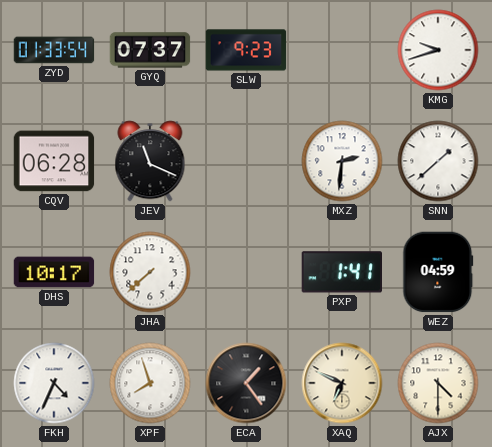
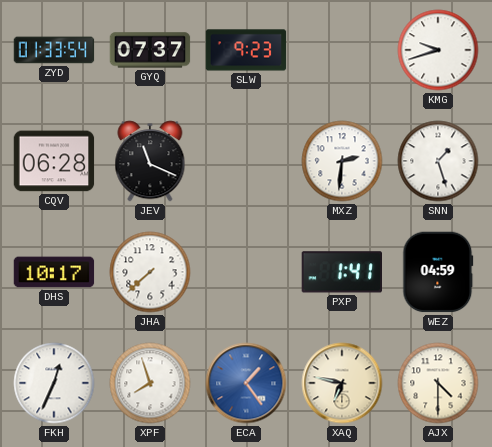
SNN: 1:38 -> 1:27 (438, 161)
FKH: 4:34 -> 12:34 (54, 383)
ECA dial: black -> blue (246, 383)
XAQ: 6:49 -> 6:47 (342, 383)
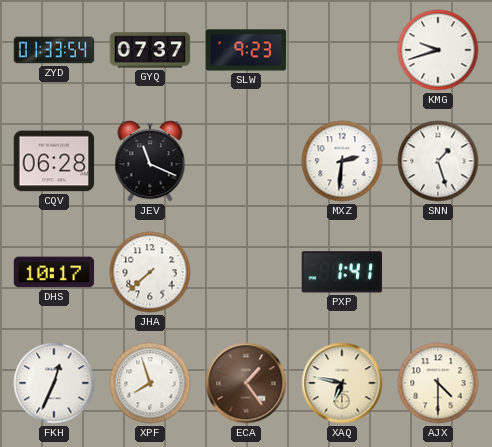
WEZ: 04:59 -> none (438, 272)
ECA dial: blue -> brown (246, 383)
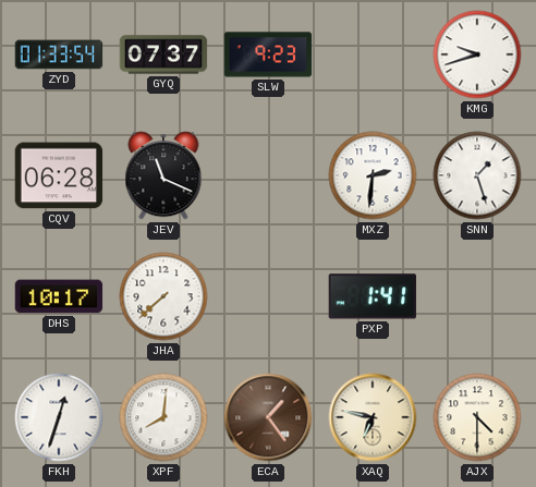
FKH: 12:34 -> 12:33 (59, 417)
XPF: 7:57 -> 8:01 (163, 417)
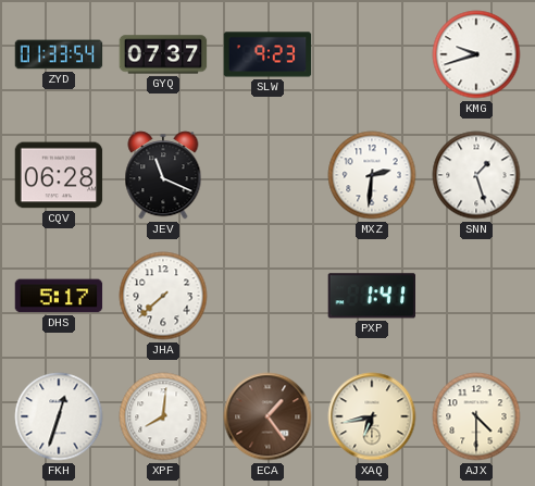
DHS: 10:17 -> 5:17 (59, 296)
XAQ: 6:47 -> 6:43 (372, 416)
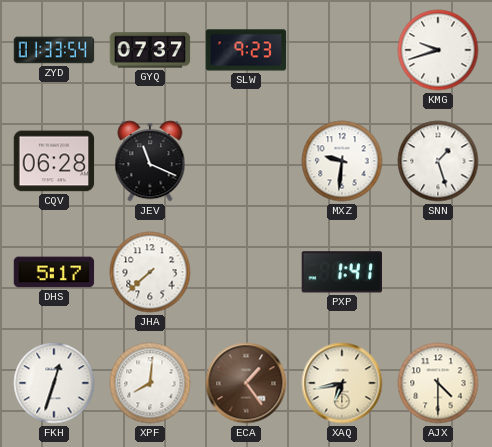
MXZ: 2:31 -> 9:31 (342, 161)
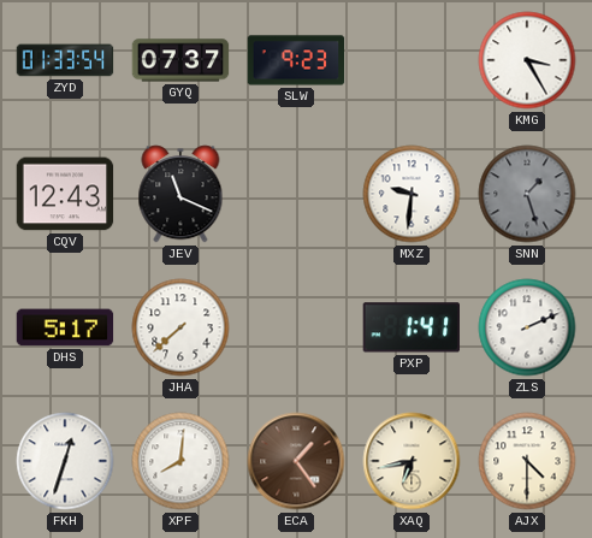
KMG: 9:42 -> 3:25 (527, 60)
CQV: 06:28 -> 12:43 (65, 194)
SNN dial: white -> grey (527, 194)
ZLS: none -> 2:11 (527, 327)
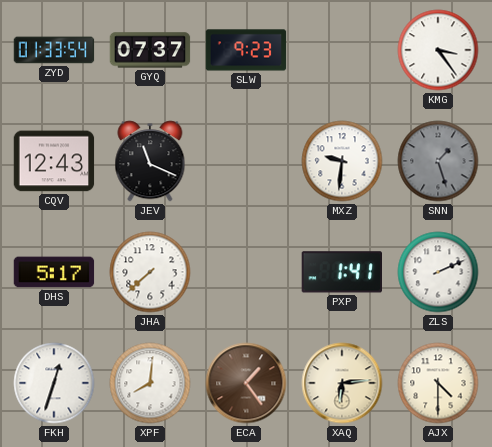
KMG: 3:25 -> 3:24 (438, 50)
XAQ: 6:43 -> 6:14 (342, 383)
